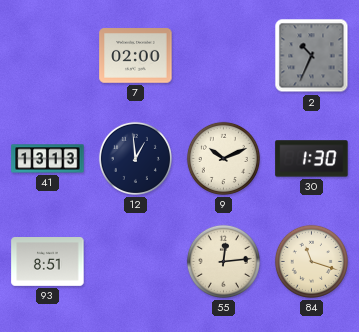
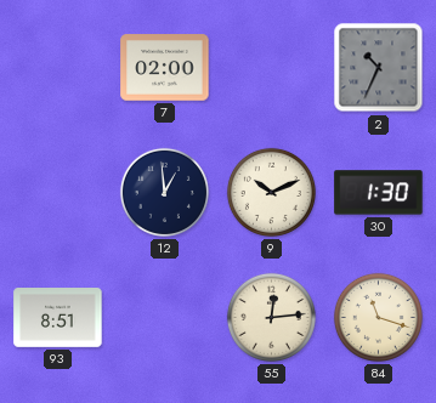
41: 13:13 -> none (48, 159)
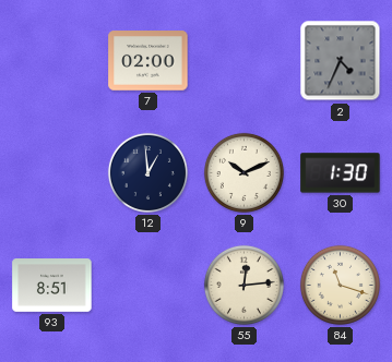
2: 10:34 -> 4:34 (341, 61)
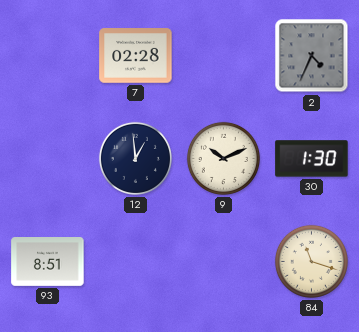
7: 02:00 -> 02:28 (136, 56)
55: 12:14 -> none (243, 285)
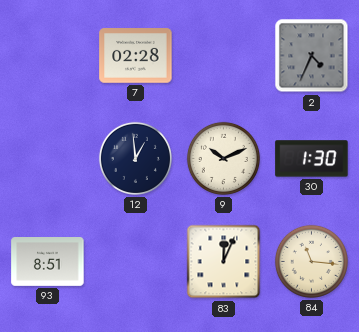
83: none -> 12:04 (224, 262)
84: 11:18 -> 11:16 (311, 261)
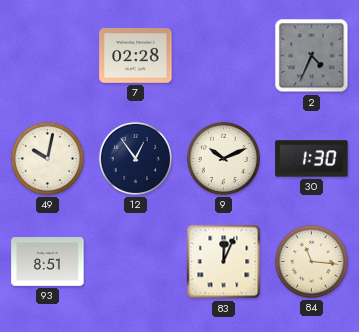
49: none -> 10:02 (47, 158)
12: 12:59 -> 12:54 (135, 158)
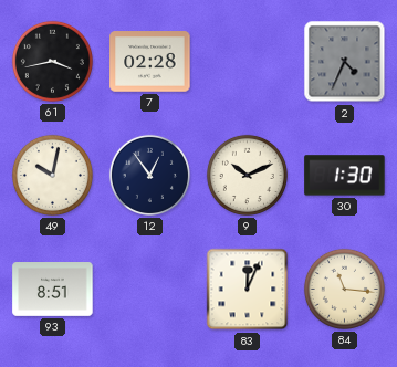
61: none -> 3:43 (52, 61)
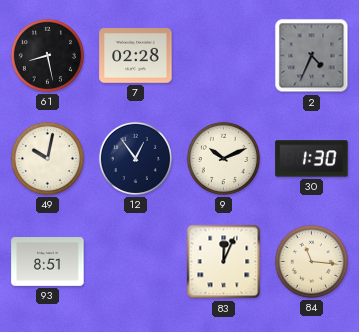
61: 3:43 -> 8:28 (47, 55)
